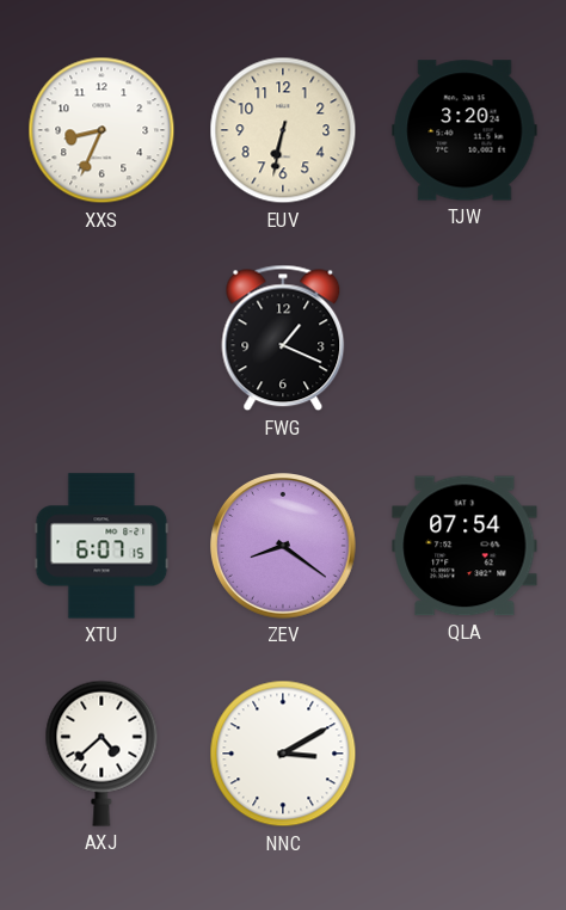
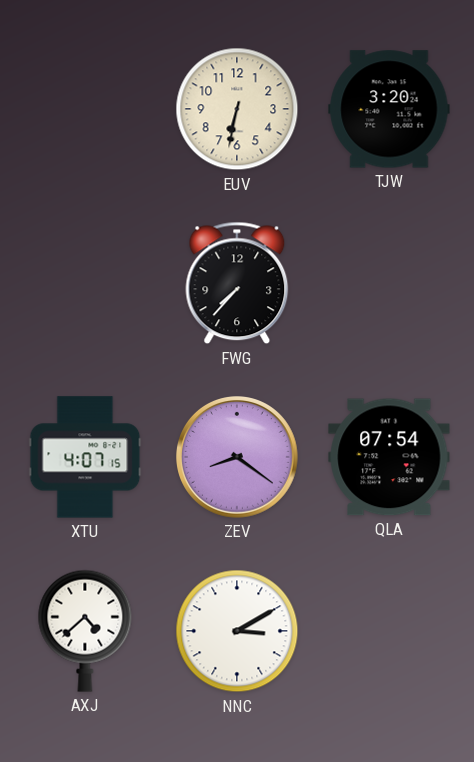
XXS: 8:34 -> none (101, 130)
FWG: 1:19 -> 7:37 (237, 283)
XTU: 6:07 -> 4:07 (85, 457)
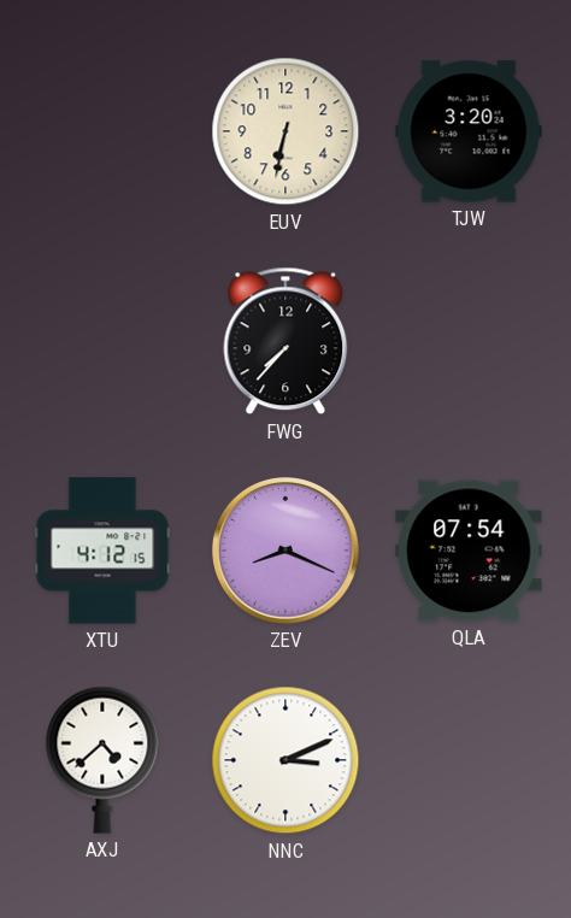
XTU: 4:07 -> 4:12 (102, 551)
ZEV: 8:21 -> 8:19 (287, 552)
NNC: 3:10 -> 3:11 (285, 760)
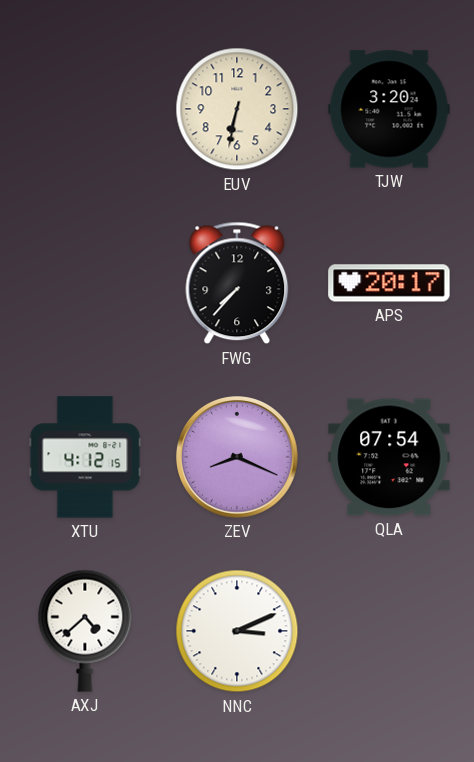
APS: none -> 20:17 (389, 283)
